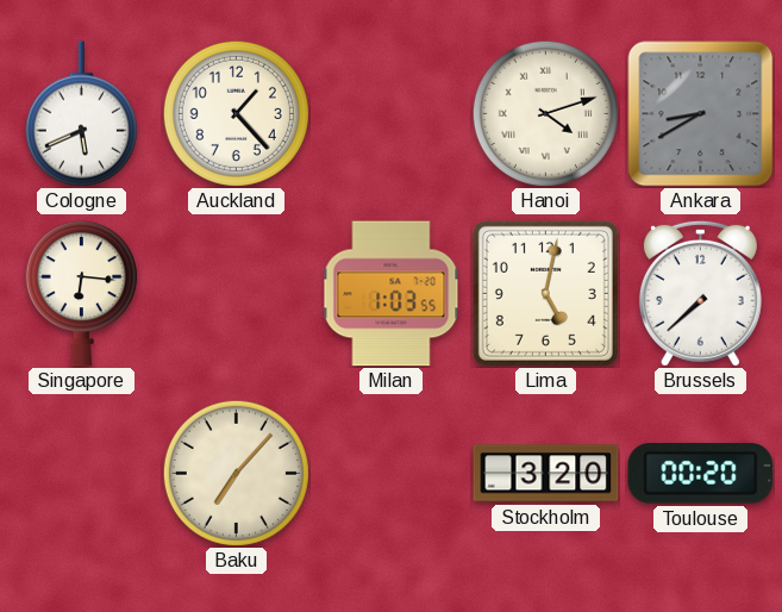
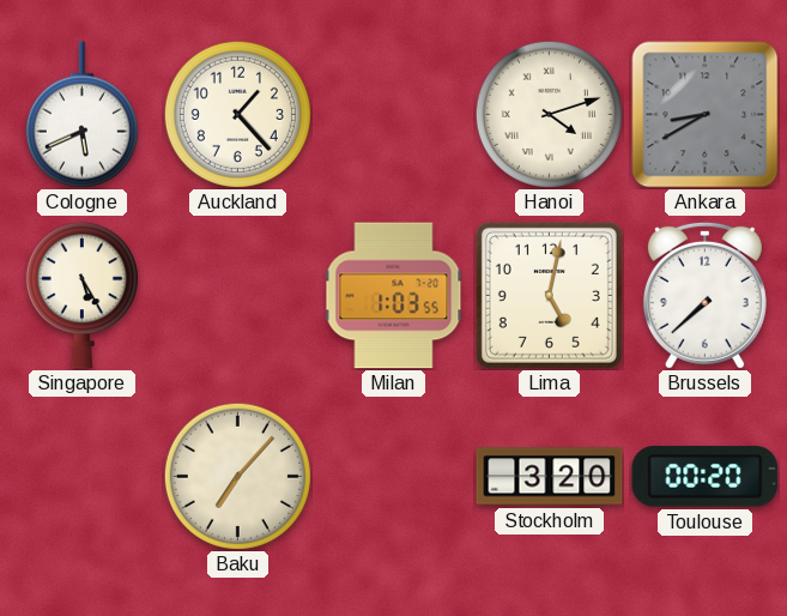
Singapore: 6:16 -> 5:25 (81, 296)
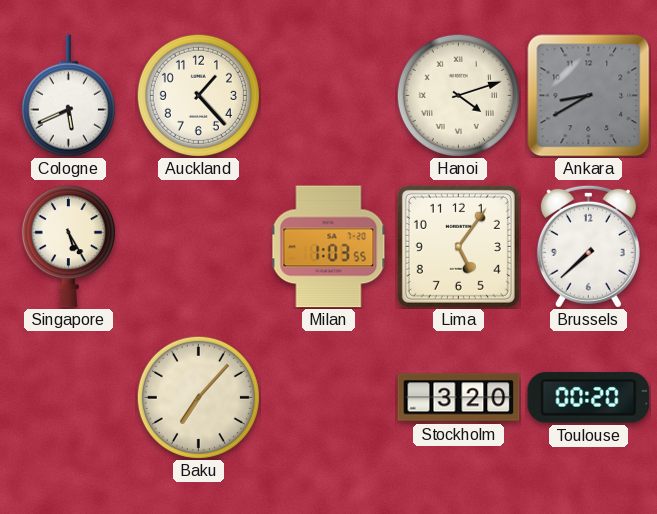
Lima: 5:02 -> 5:06 (458, 246)
